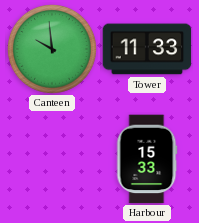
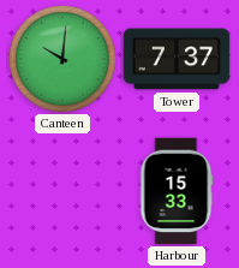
Canteen: 9:59 -> 10:01 (62, 59)
Tower: 11:33 -> 7:37 (177, 59)
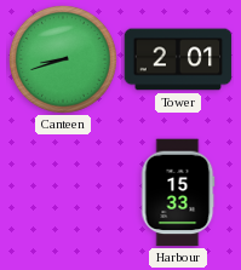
Canteen: 10:01 -> 8:42 (63, 59)
Tower: 7:37 -> 2:01 (178, 59)
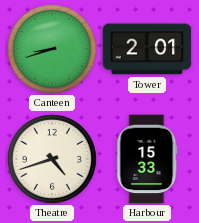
Theatre: none -> 4:42 (52, 159)
